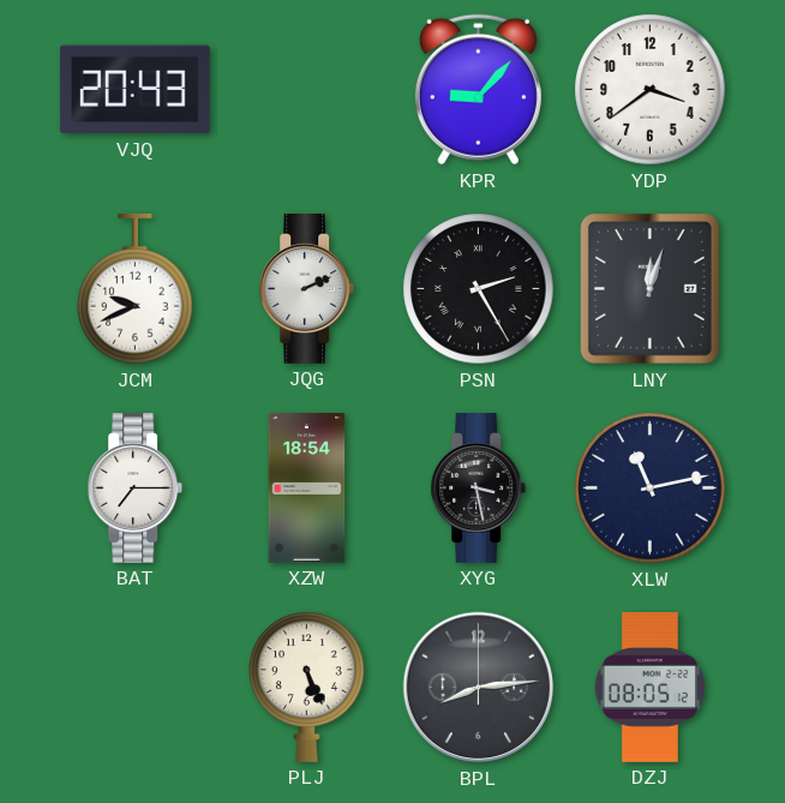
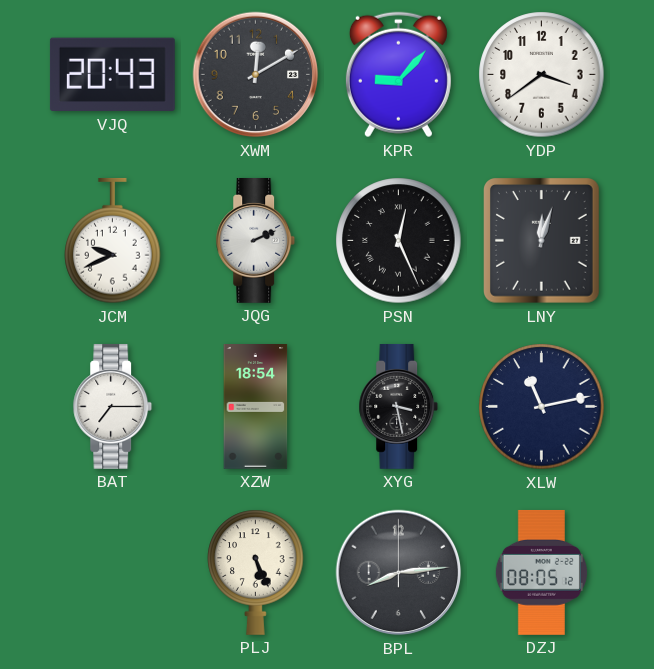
XWM: none -> 12:10 (256, 75)
PSN: 2:25 -> 12:26 (399, 241)
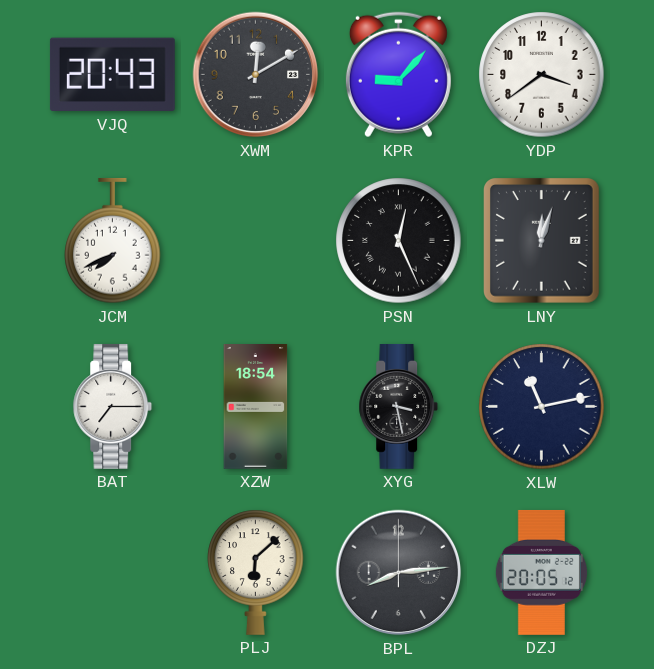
JCM: 9:41 -> 7:41 (113, 241)
JQG: 2:11 -> none (256, 240)
PLJ: 5:26 -> 6:08 (256, 572)
DZJ: 08:05 -> 20:05 (541, 572)
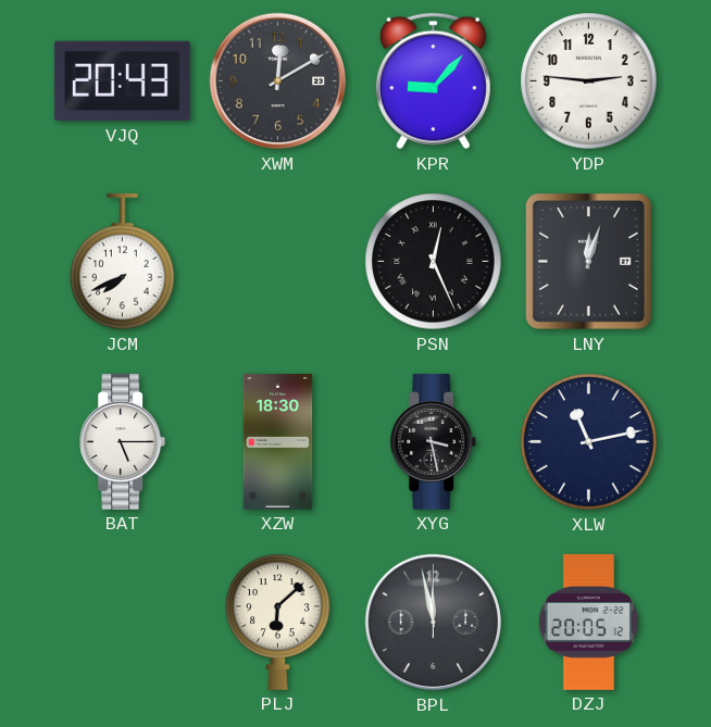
YDP: 3:39 -> 2:46 (589, 82)
BAT: 7:15 -> 5:15 (123, 441)
XZW: 18:54 -> 18:30 (278, 442)
BPL: 8:14 -> 11:58 (434, 623)
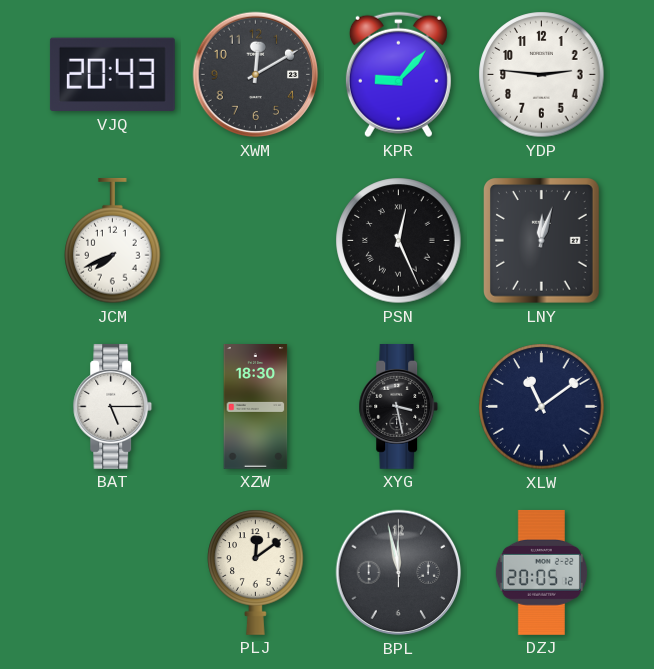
XLW: 11:13 -> 11:09 (542, 407)
PLJ: 6:08 -> 12:09 (256, 572)
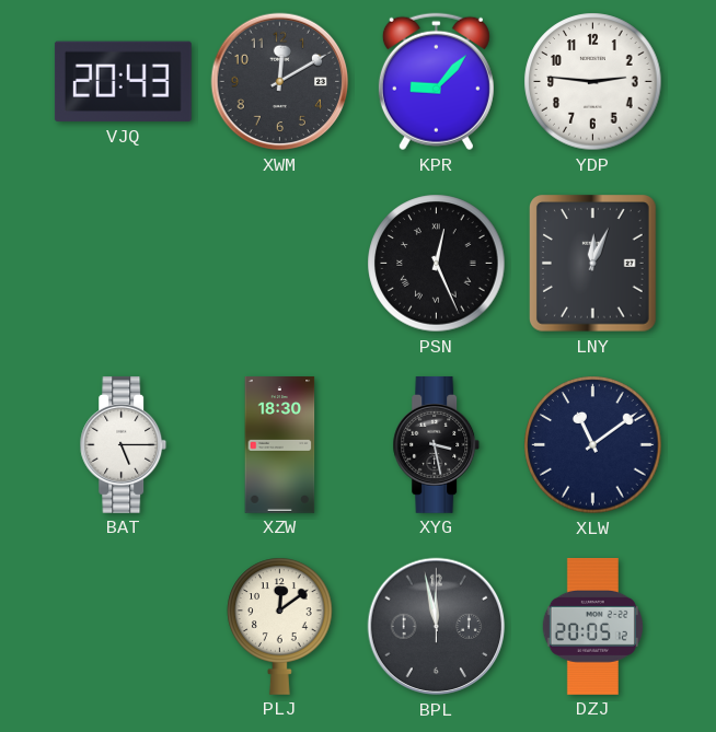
JCM: 7:41 -> none (113, 241)
LNY: 12:03 -> 12:04 (593, 264)
